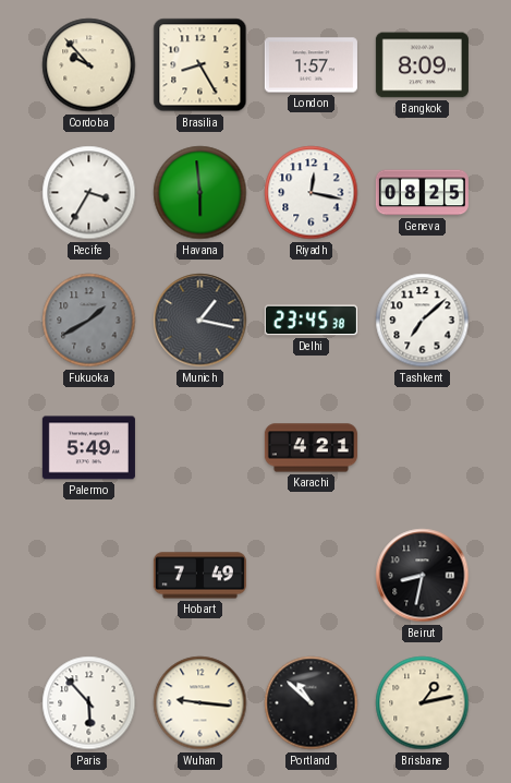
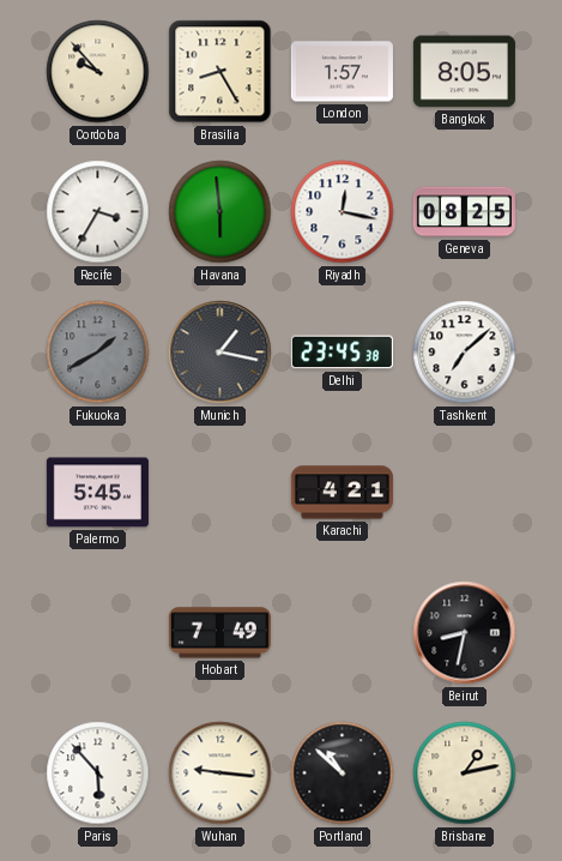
Bangkok: 8:09 -> 8:05 (464, 72)
Palermo: 5:49 -> 5:45 (97, 493)
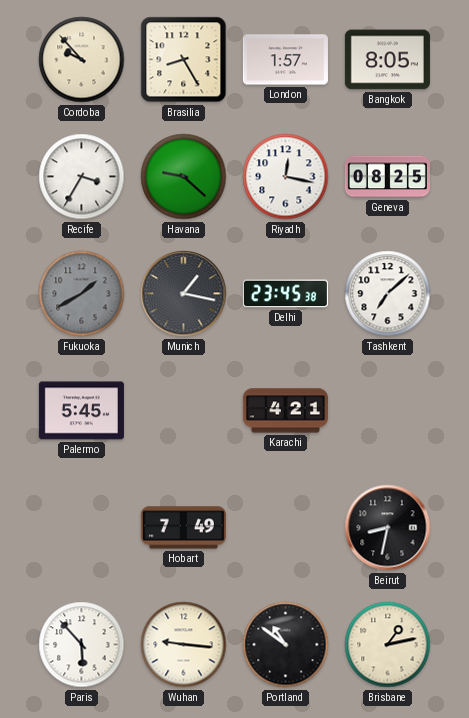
Havana: 5:59 -> 9:22 (184, 177)
Portland: 10:52 -> 10:51 (286, 645)
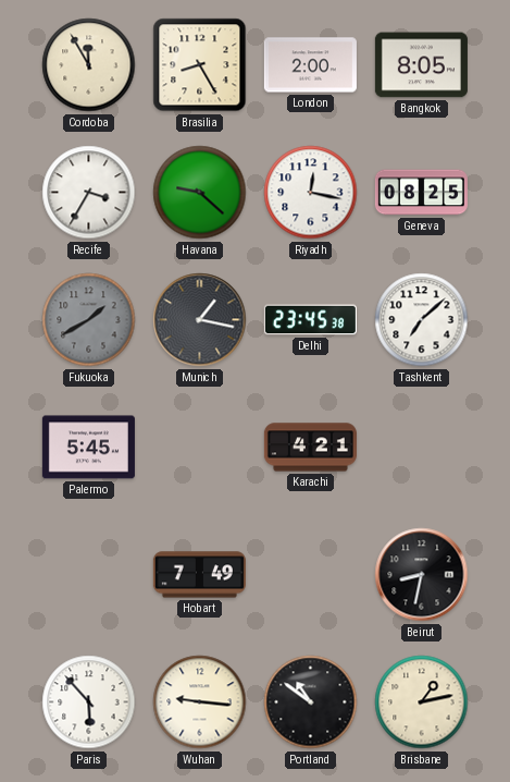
Cordoba: 9:53 -> 11:55 (89, 65)
London: 1:57 -> 2:00 (310, 65)
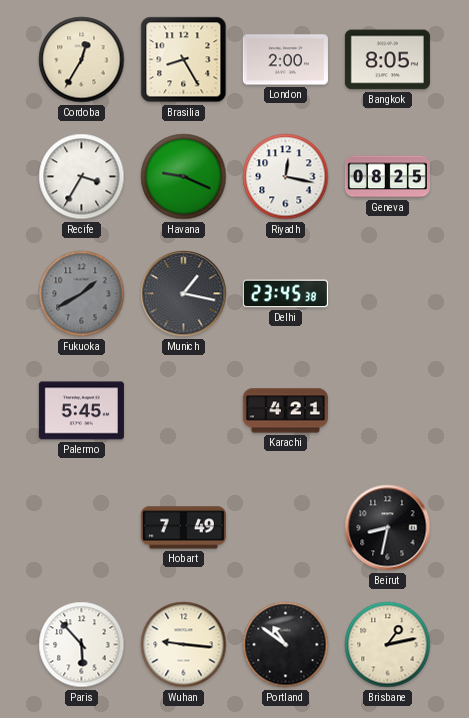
Cordoba: 11:55 -> 12:35 (82, 60)
Havana: 9:22 -> 9:19 (184, 177)
Tashkent: 7:08 -> none (422, 320)
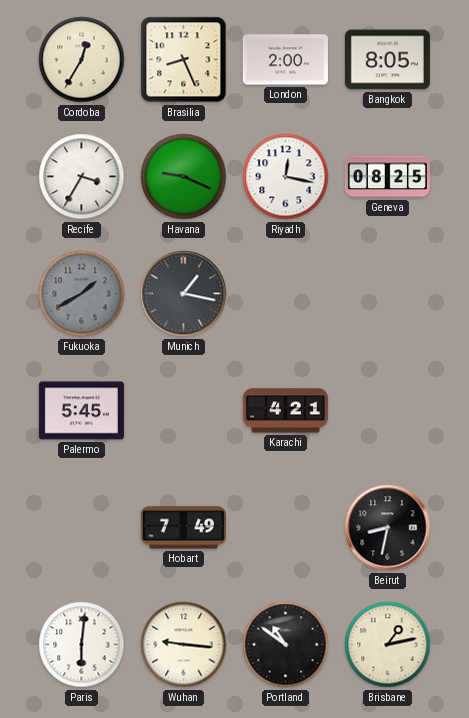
Brasilia: 8:25 -> 8:26 (184, 60)
Delhi: 23:45 -> none (285, 294)
Paris: 5:53 -> 6:01 (82, 645)
